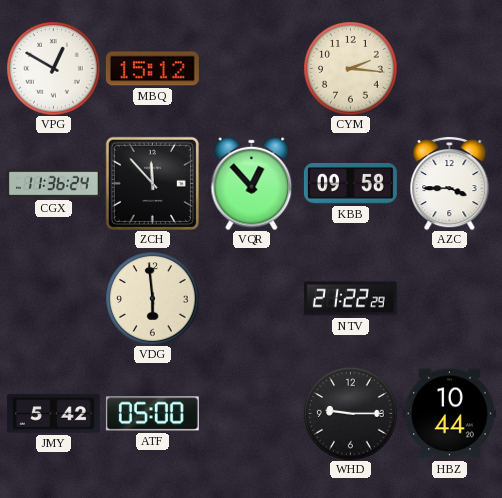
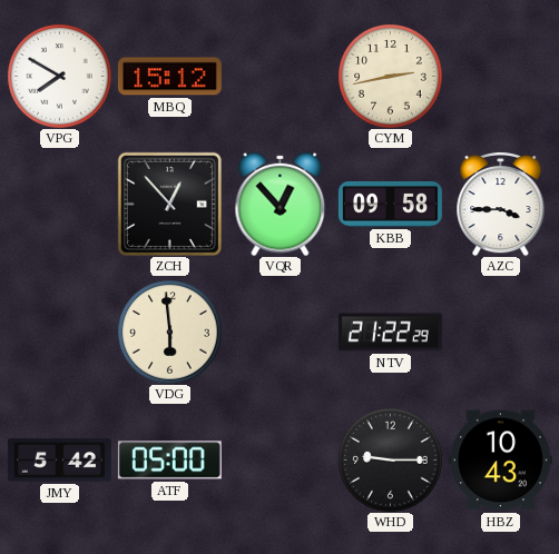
VPG: 12:50 -> 7:50 (59, 76)
CYM: 2:16 -> 2:43 (390, 76)
CGX: 11:36 -> none (53, 184)
ZCH: 11:53 -> 12:53 (169, 204)
HBZ: 10:44 -> 10:43 (500, 461)
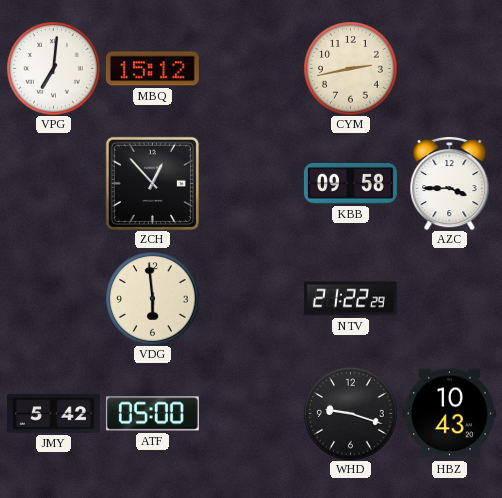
VPG: 7:50 -> 7:01 (53, 68)
VQR: 12:53 -> none (281, 204)
WHD: 9:15 -> 9:18 (350, 413)
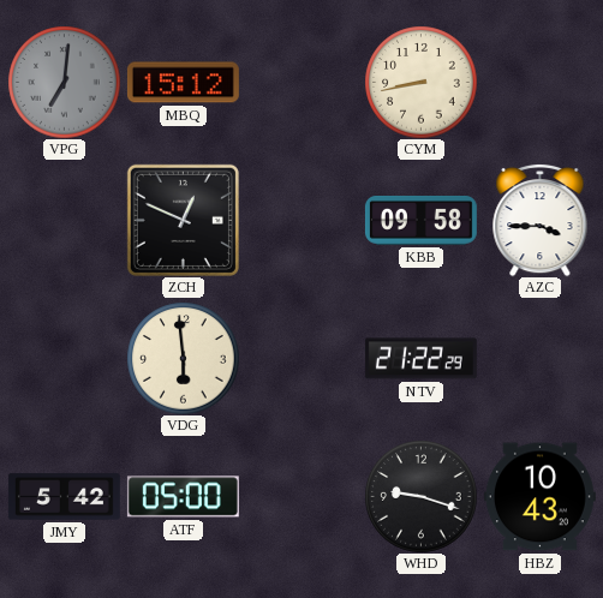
VPG dial: white -> grey (64, 82)
CYM: 2:43 -> 8:43 (420, 82)
ZCH: 12:53 -> 12:49 (183, 220)
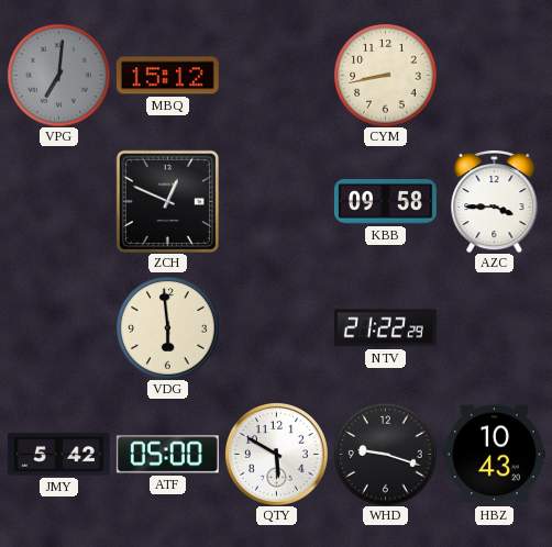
QTY: none -> 5:50 (277, 455)
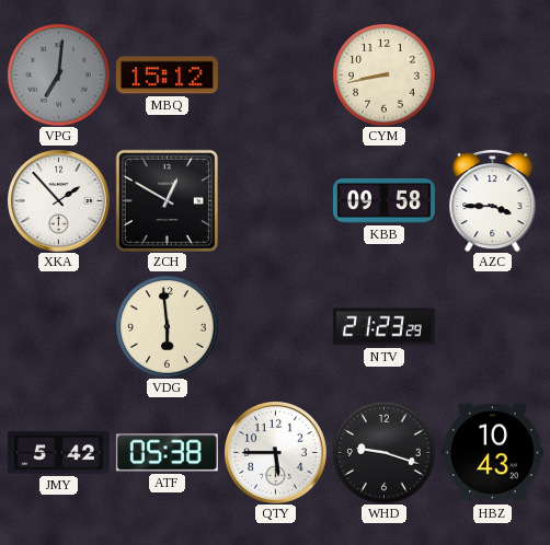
XKA: none -> 1:53 (59, 201)
ZCH: 12:49 -> 12:50 (167, 200)
NTV: 21:22 -> 21:23 (383, 327)
ATF: 05:00 -> 05:38 (167, 453)
QTY: 5:50 -> 5:45 (276, 453)
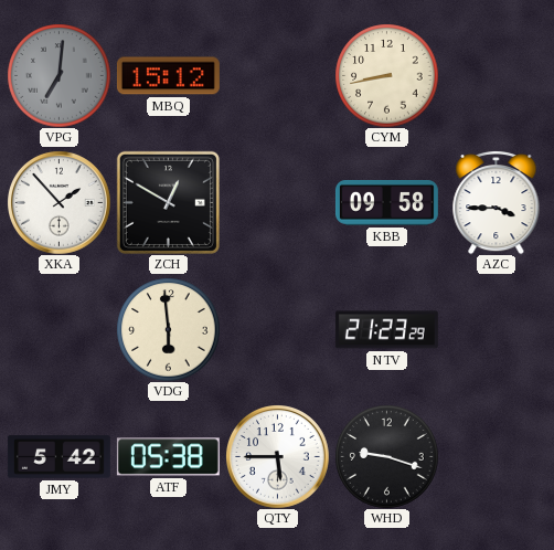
HBZ: 10:43 -> none (492, 453)
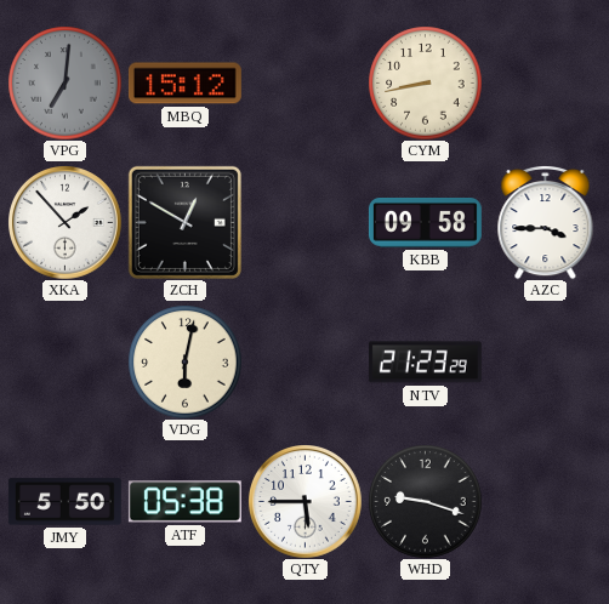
VDG: 5:59 -> 6:02 (184, 361)
JMY: 5:42 -> 5:50 (64, 502)
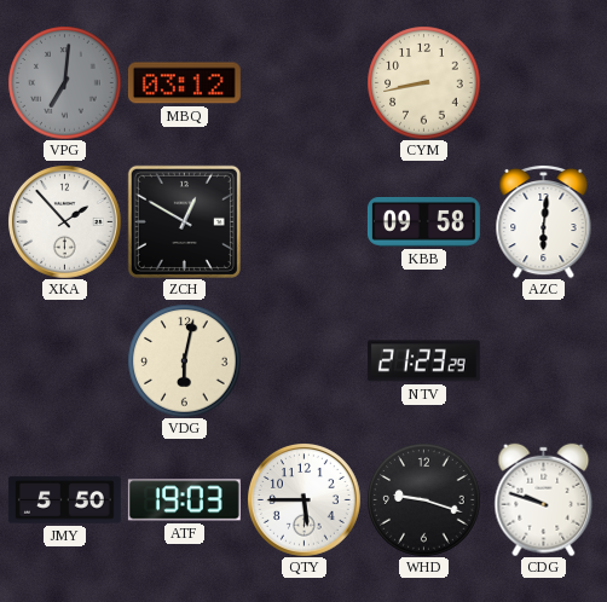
MBQ: 15:12 -> 03:12 (184, 83)
AZC: 3:45 -> 6:01 (544, 221)
ATF: 05:38 -> 19:03 (184, 500)
CDG: none -> 9:48 (544, 499)
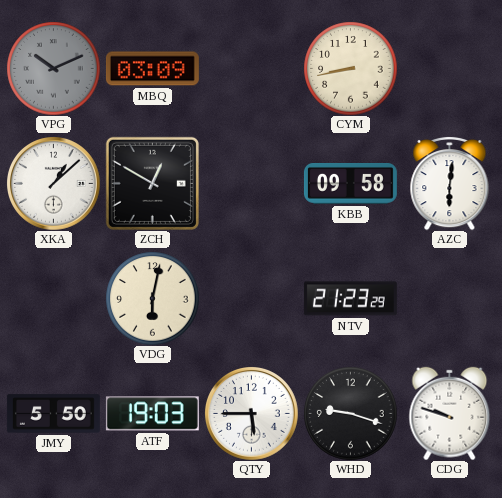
VPG: 7:01 -> 10:11 (53, 68)
MBQ: 03:12 -> 03:09 (152, 69)
XKA: 1:53 -> 1:08 (54, 184)
